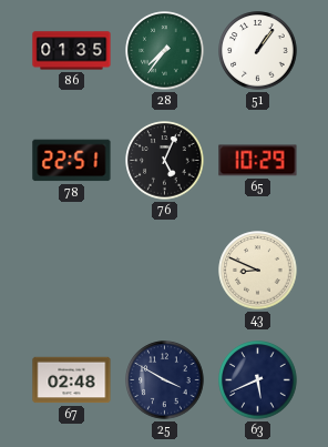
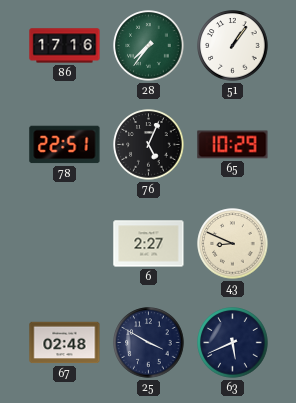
86: 01:35 -> 17:16 (65, 46)
6: none -> 2:27 (149, 244)
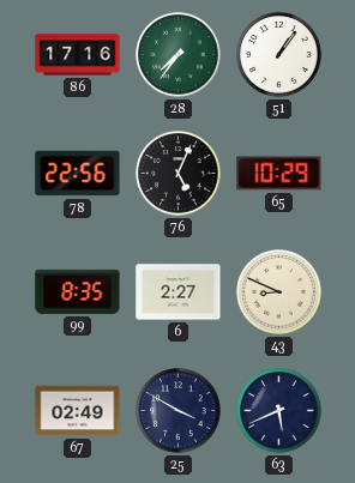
78: 22:51 -> 22:56 (78, 174)
99: none -> 8:35 (78, 291)
67: 02:48 -> 02:49 (78, 411)
